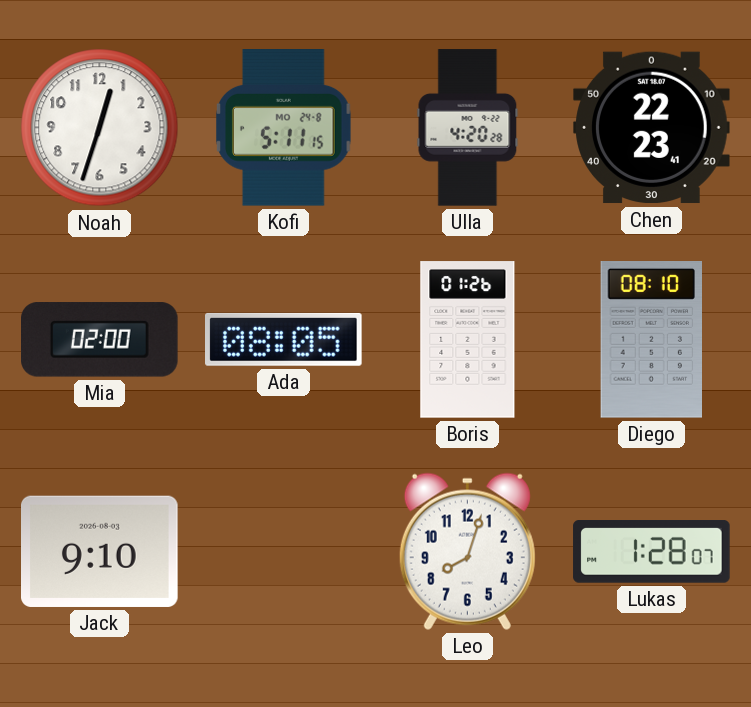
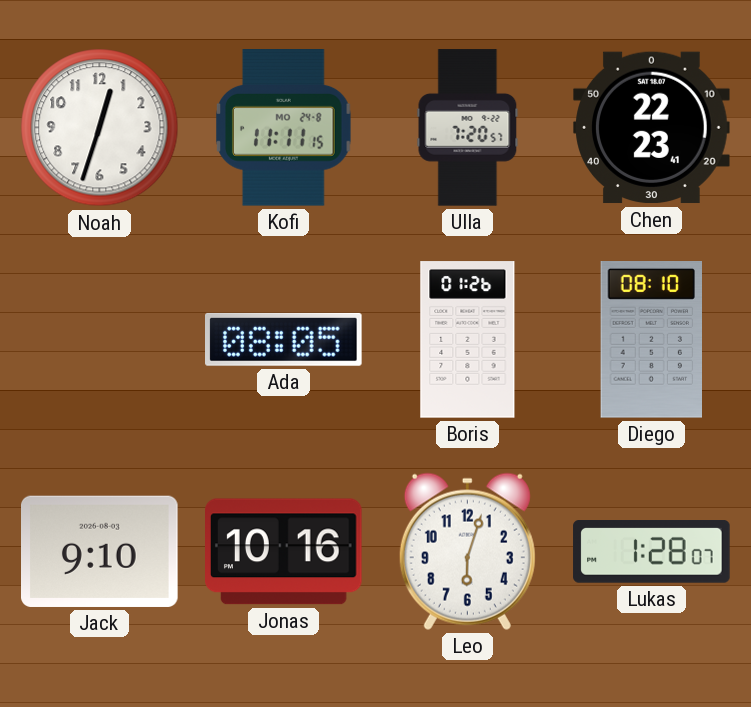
Kofi: 5:11 -> 11:11 (284, 128)
Ulla: 4:20 -> 7:20 (468, 128)
Mia: 02:00 -> none (100, 340)
Jonas: none -> 10:16 (284, 552)
Leo: 8:03 -> 6:03 (467, 551)
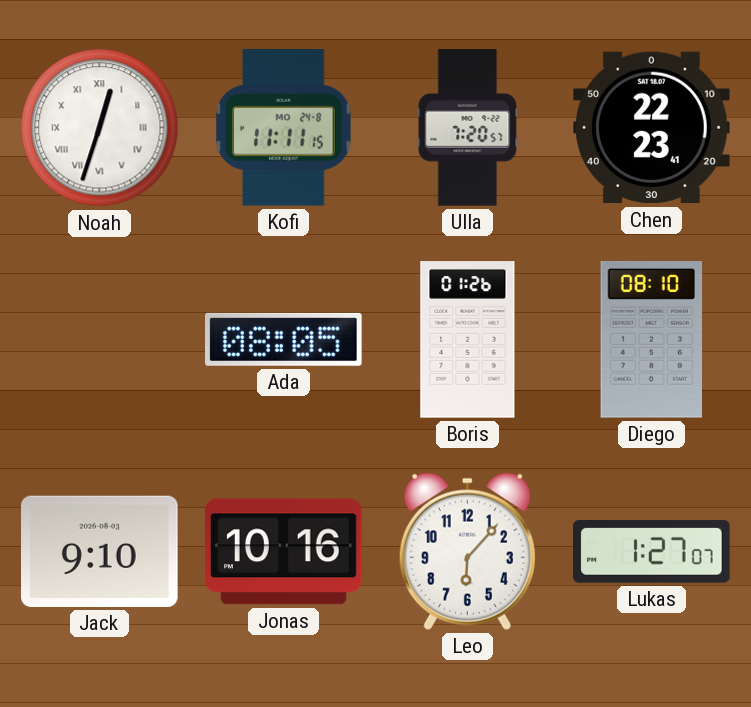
Noah numerals: Arabic -> Roman (100, 128)
Leo: 6:03 -> 6:07 (467, 551)
Lukas: 1:28 -> 1:27 (652, 552)
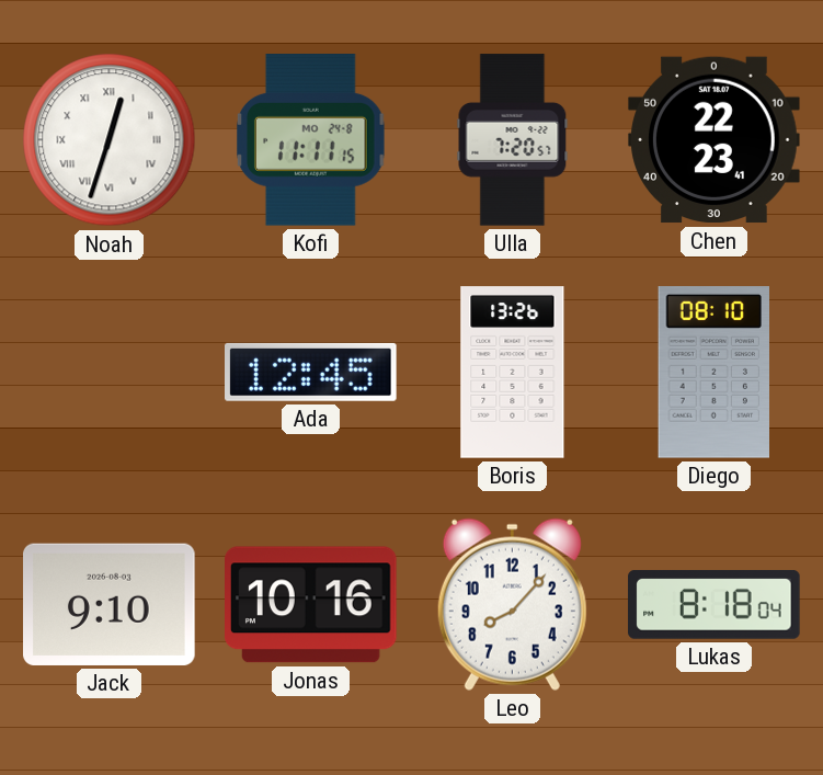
Ada: 08:05 -> 12:45 (311, 372)
Boris: 01:26 -> 13:26 (513, 373)
Leo: 6:07 -> 8:07 (512, 604)
Lukas: 1:27 -> 8:18 (715, 605)
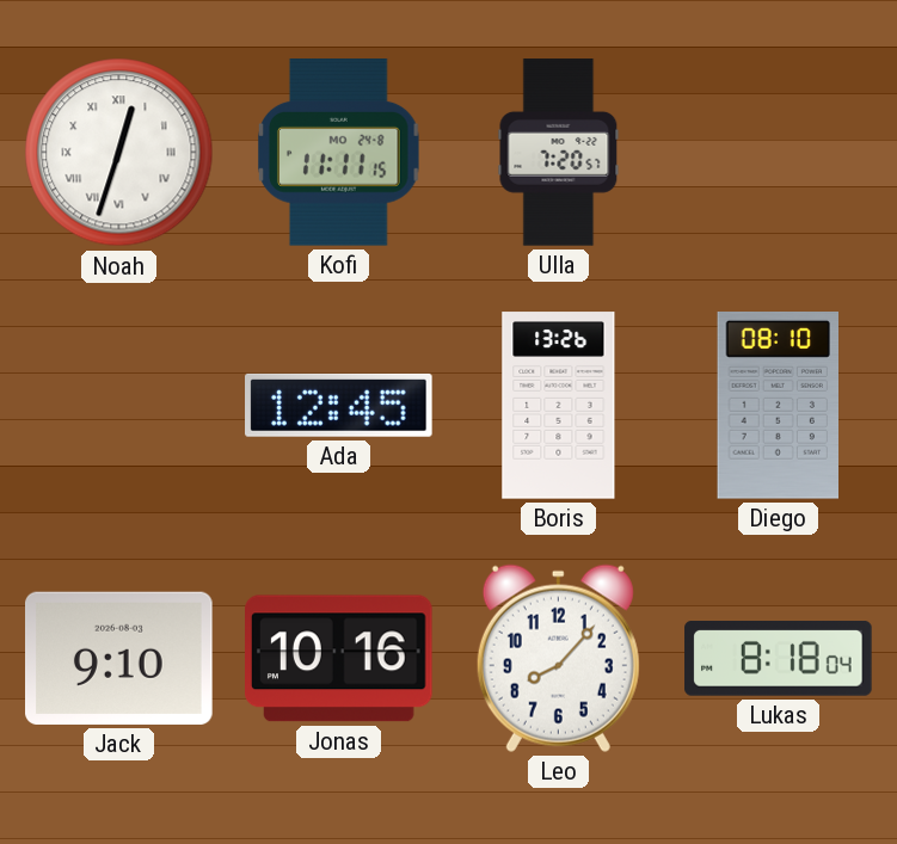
Chen: 22:23 -> none (715, 140)
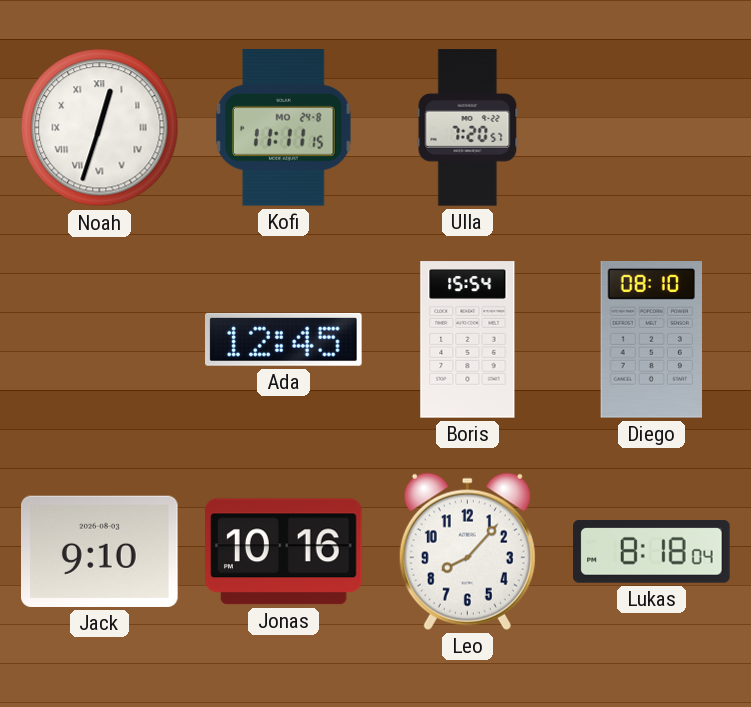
Boris: 13:26 -> 15:54 (468, 340)
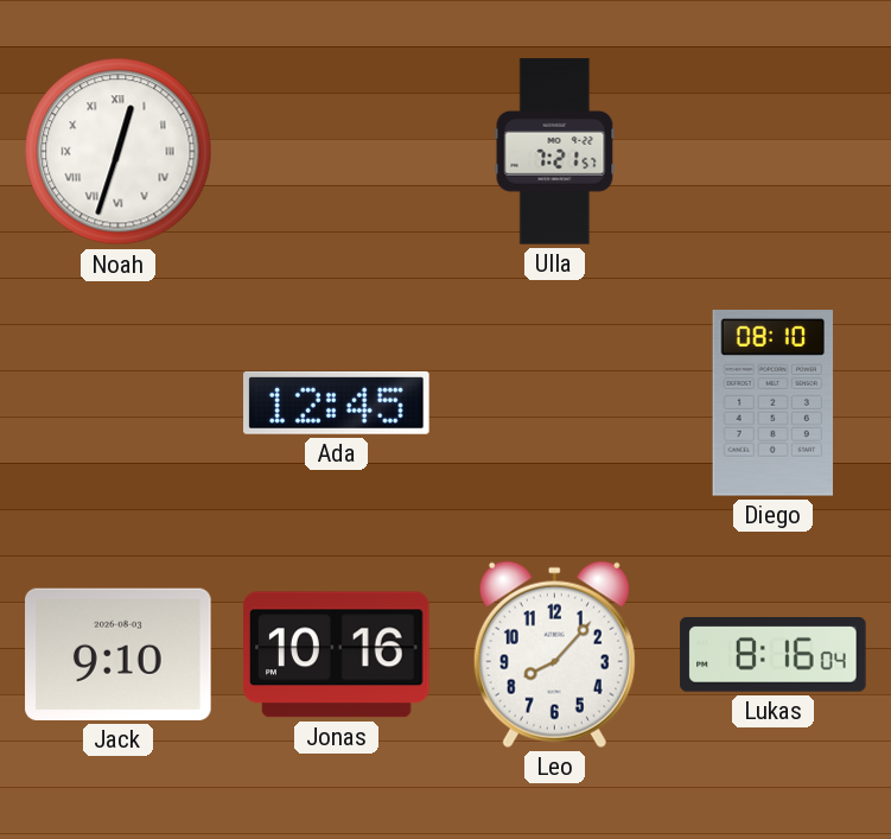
Kofi: 11:11 -> none (284, 128)
Ulla: 7:20 -> 7:21 (555, 152)
Boris: 15:54 -> none (468, 340)
Lukas: 8:18 -> 8:16 (774, 655)
